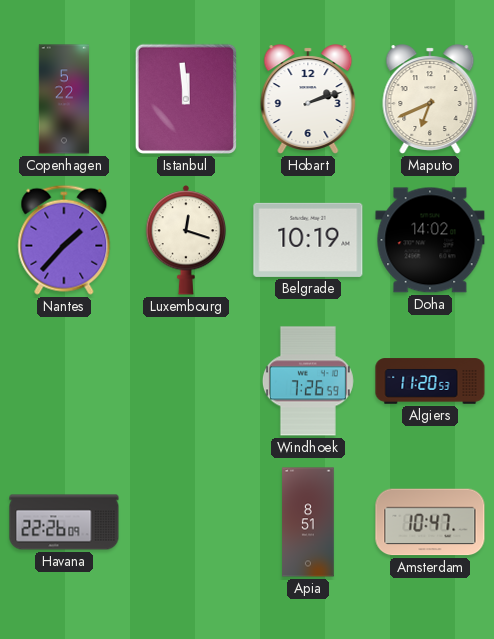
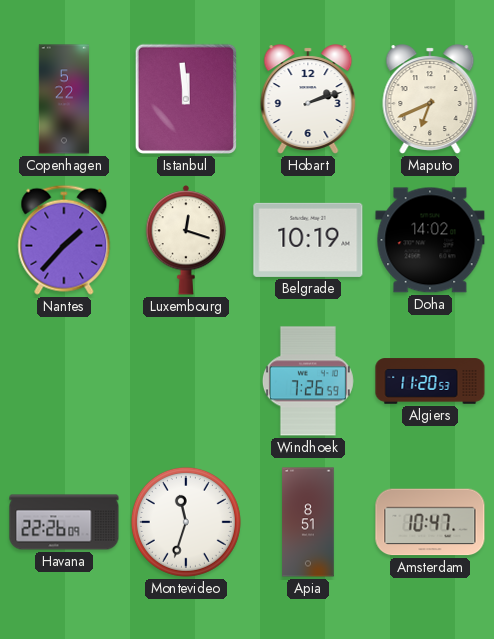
Montevideo: none -> 11:33 (186, 522)
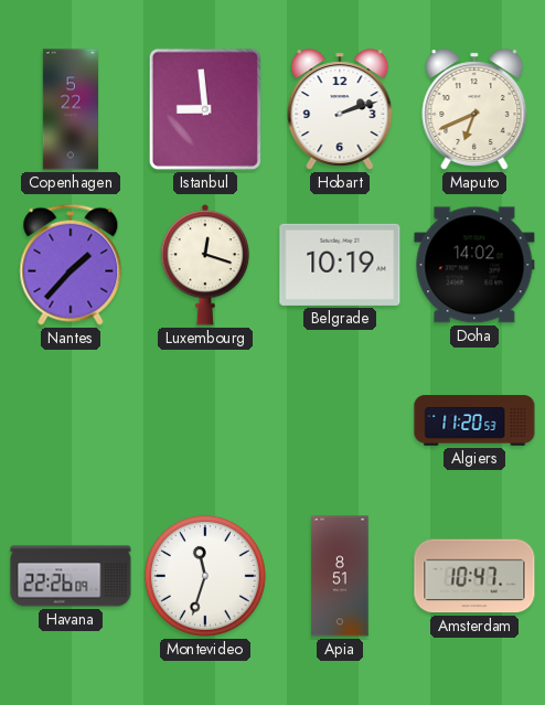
Istanbul: 11:59 -> 8:59 (205, 109)
Windhoek: 7:26 -> none (308, 381)
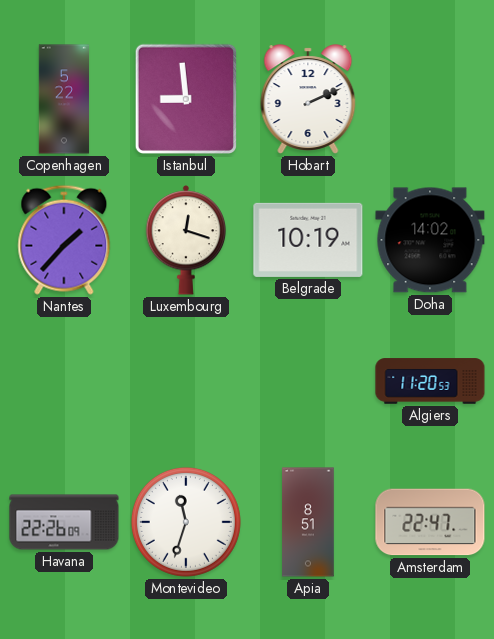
Hobart: 2:12 -> 2:11 (308, 99)
Maputo: 6:41 -> none (474, 109)
Amsterdam: 10:47 -> 22:47 (430, 522)
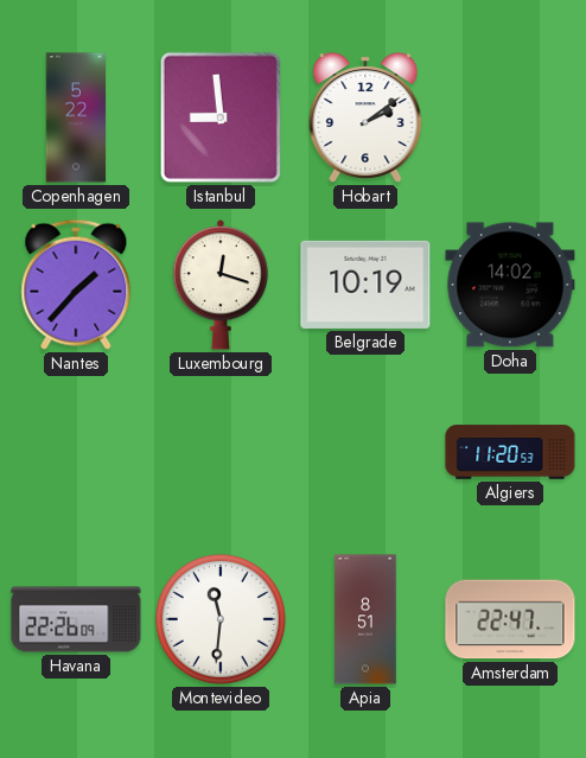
Hobart: 2:11 -> 2:09 (365, 117)
Montevideo: 11:33 -> 11:31 (221, 619)
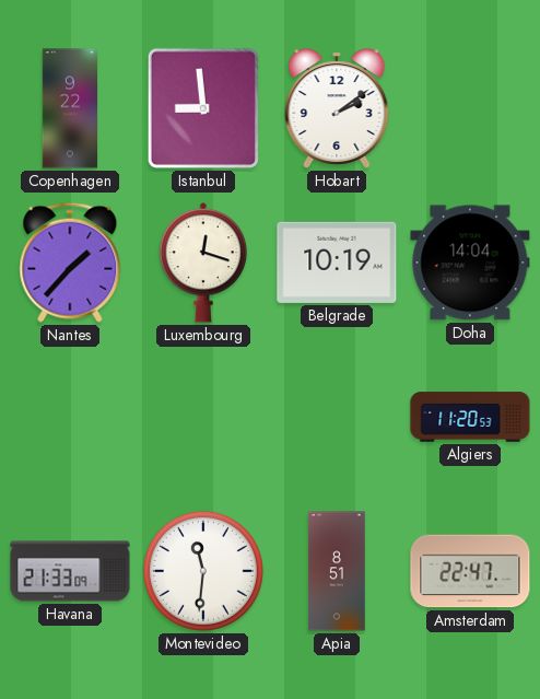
Copenhagen: 5:22 -> 9:22 (70, 108)
Doha: 14:02 -> 14:04 (470, 263)
Havana: 22:26 -> 21:33 (70, 571)
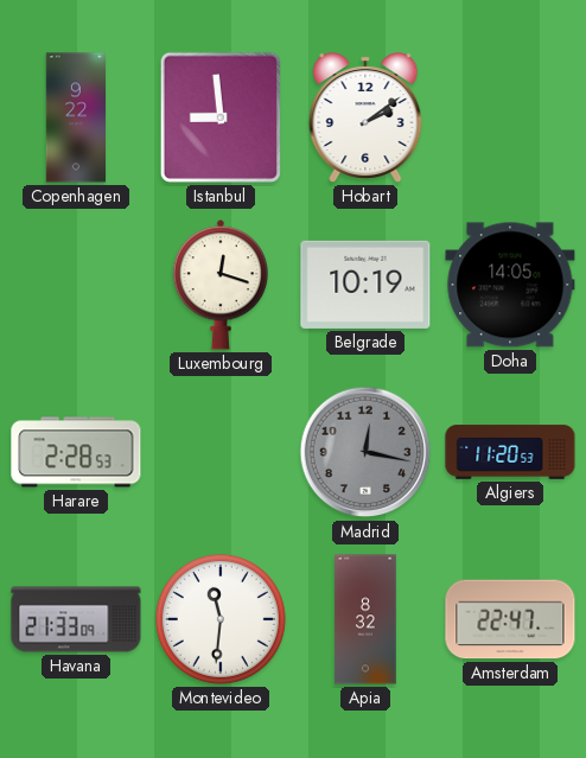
Nantes: 1:37 -> none (70, 263)
Doha: 14:04 -> 14:05 (510, 285)
Harare: none -> 2:28 (76, 452)
Madrid: none -> 12:17 (365, 452)
Apia: 8:51 -> 8:32 (365, 619)
